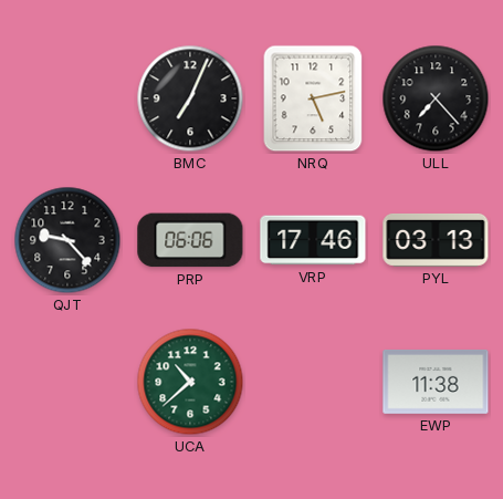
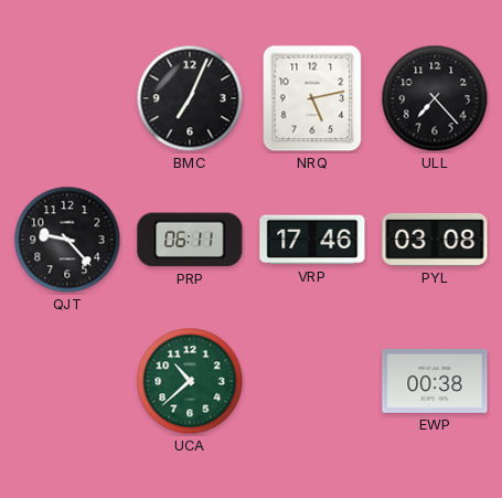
PRP: 06:06 -> 06:11 (190, 240)
PYL: 03:13 -> 03:08 (435, 240)
EWP: 11:38 -> 00:38 (435, 381)
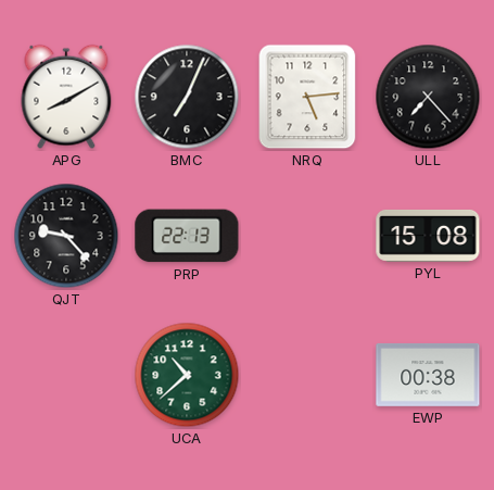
APG: none -> 8:10 (66, 97)
NRQ: 5:13 -> 5:14 (307, 97)
PRP: 06:11 -> 22:13 (187, 236)
VRP: 17:46 -> none (312, 240)
PYL: 03:08 -> 15:08 (428, 236)
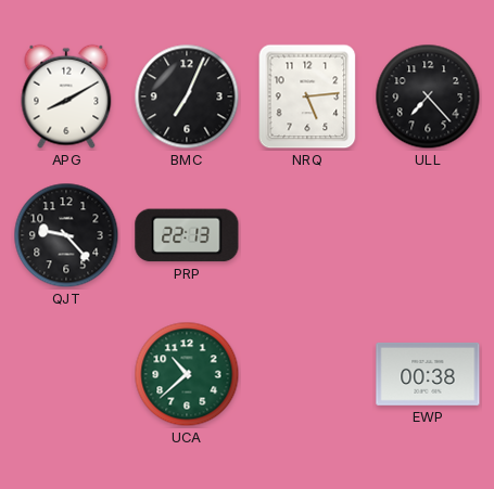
PYL: 15:08 -> none (428, 236)
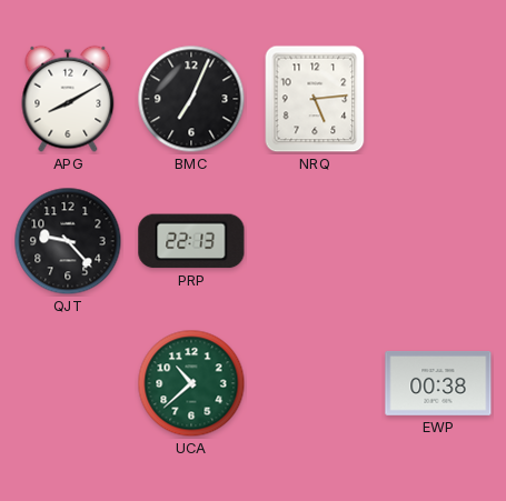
ULL: 7:23 -> none (428, 96)
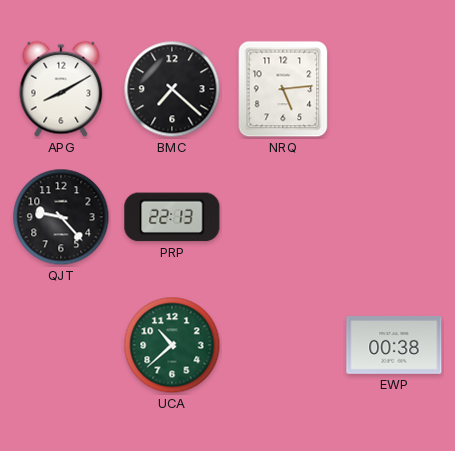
BMC: 7:04 -> 7:22 (172, 89)
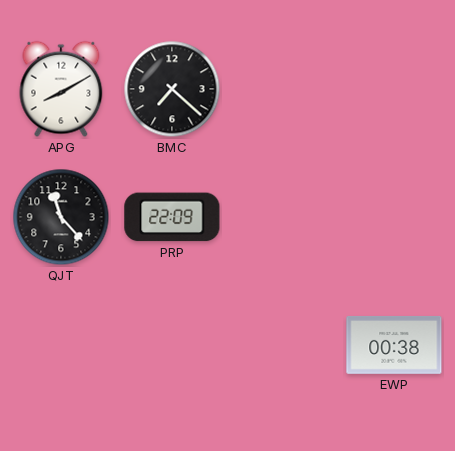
NRQ: 5:14 -> none (283, 89)
QJT: 9:23 -> 11:23 (61, 217)
PRP: 22:13 -> 22:09 (172, 217)
UCA: 10:38 -> none (172, 345)
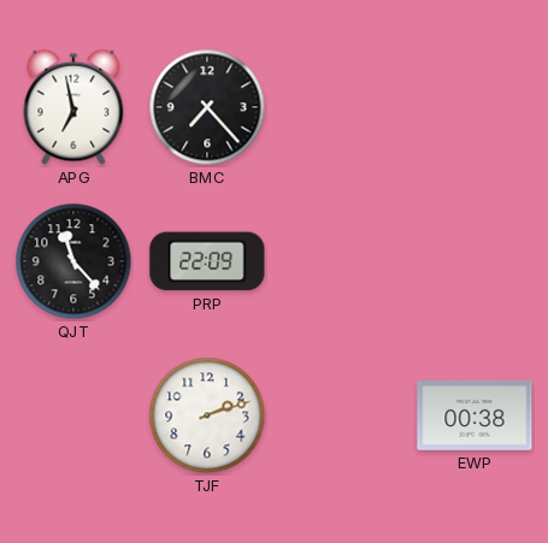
APG: 8:10 -> 6:58 (73, 107)
BMC: 7:22 -> 7:23 (207, 107)
TJF: none -> 2:12 (207, 415)
